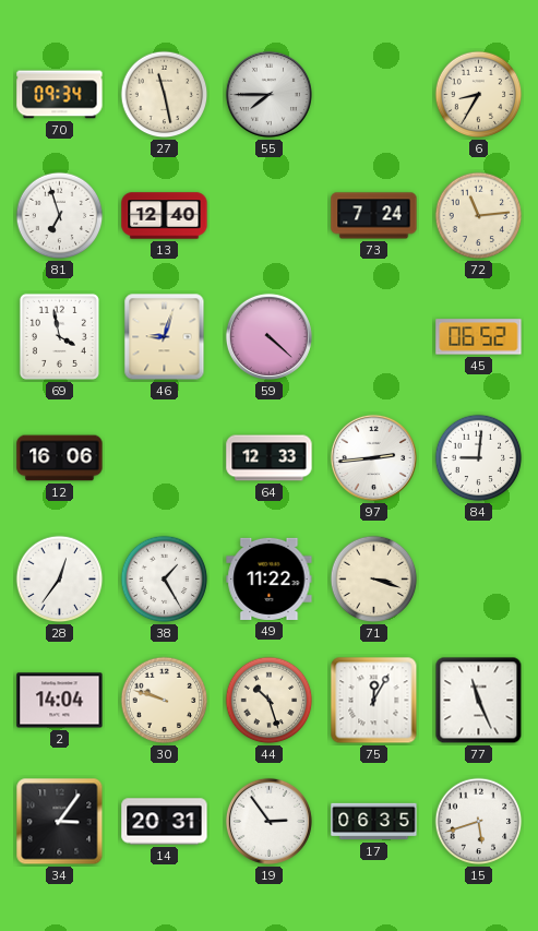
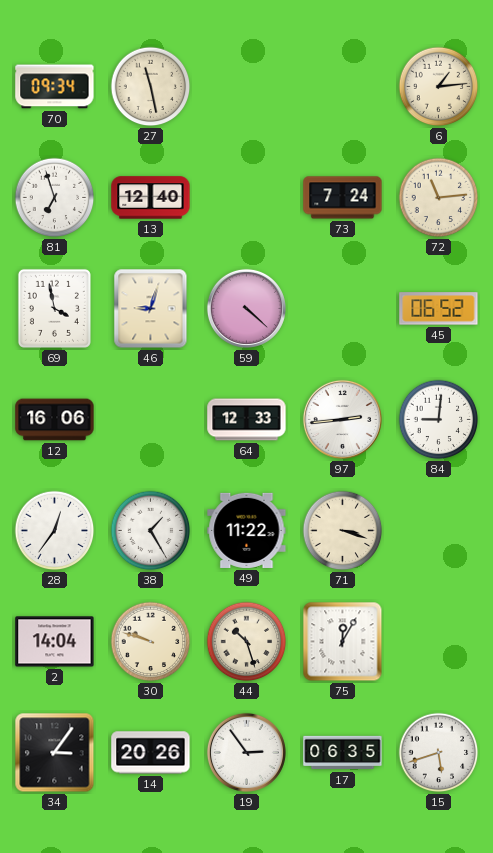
55: 7:45 -> none (268, 94)
6: 8:35 -> 1:14 (439, 87)
77: 11:26 -> none (479, 701)
14: 20:31 -> 20:26 (151, 753)
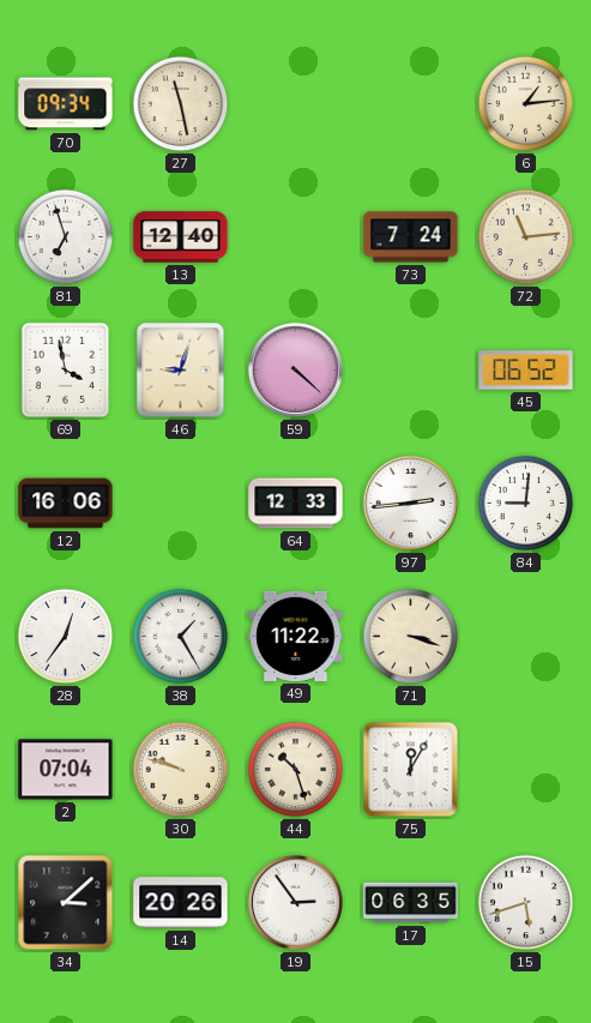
2: 14:04 -> 07:04 (66, 770)
34: 3:06 -> 3:08 (66, 903)
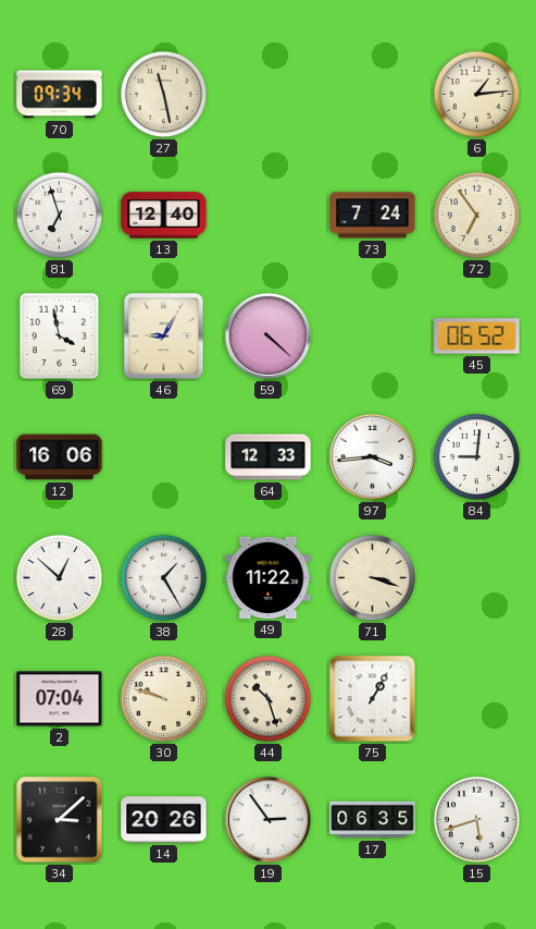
72: 11:14 -> 6:54 (477, 216)
46: 9:03 -> 9:05 (164, 337)
97: 2:44 -> 3:44 (372, 456)
28: 12:36 -> 12:52 (60, 578)
75: 12:05 -> 1:05 (373, 699)
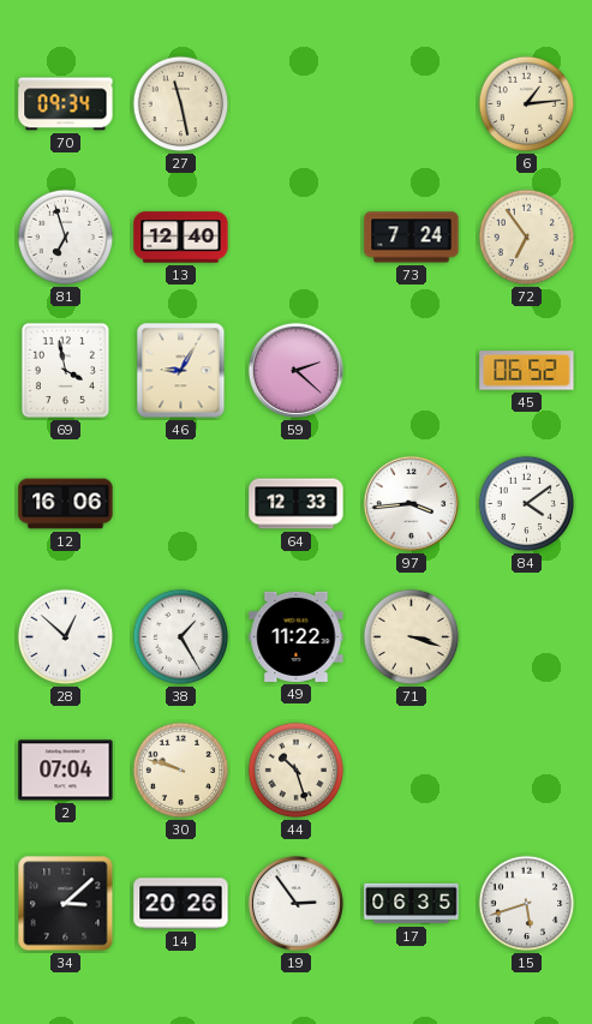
59: 4:22 -> 2:22 (295, 370)
84: 9:01 -> 4:09 (527, 504)
75: 1:05 -> none (373, 699)
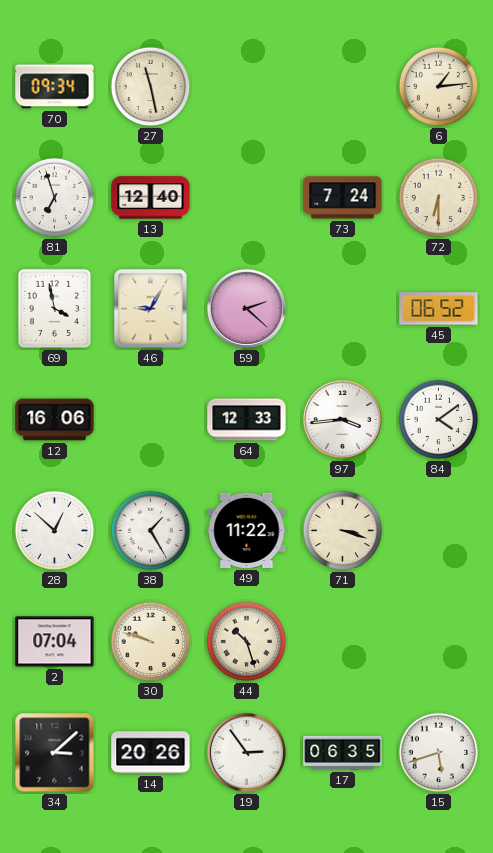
72: 6:54 -> 6:30 (439, 198)
